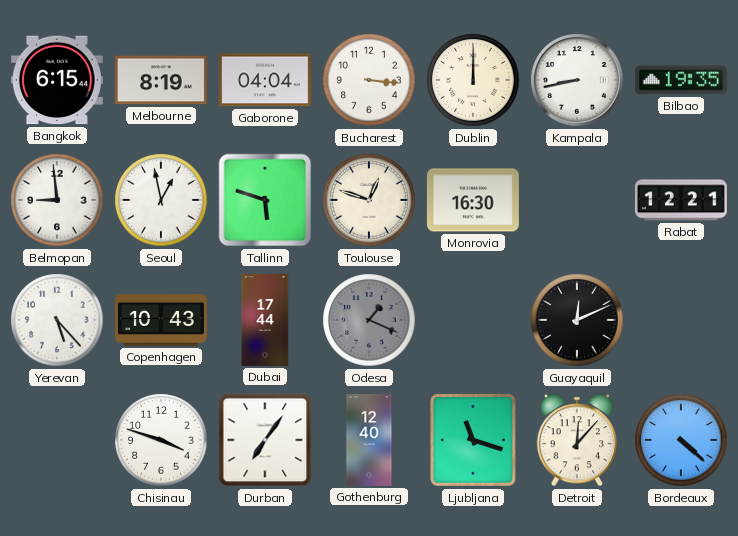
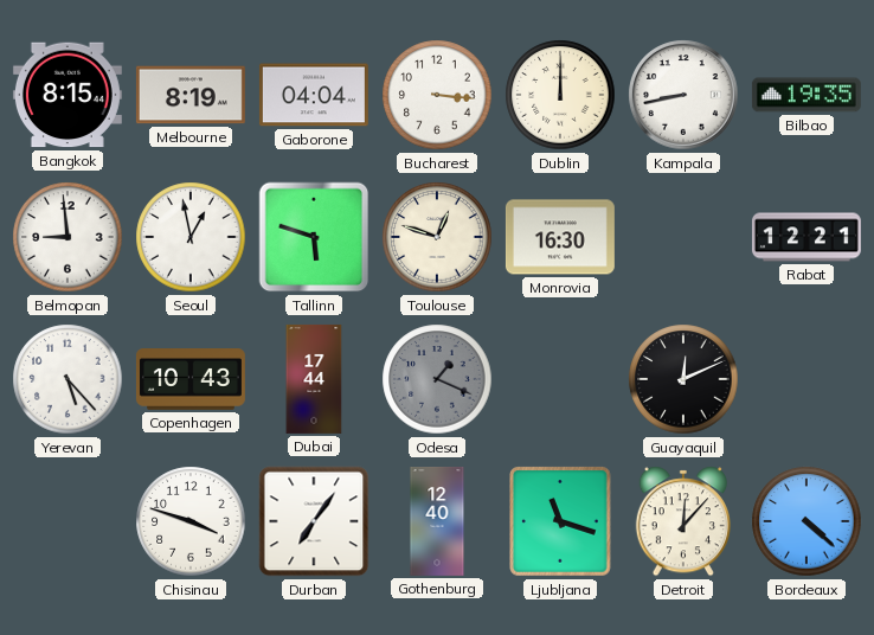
Bangkok: 6:15 -> 8:15 (68, 95)
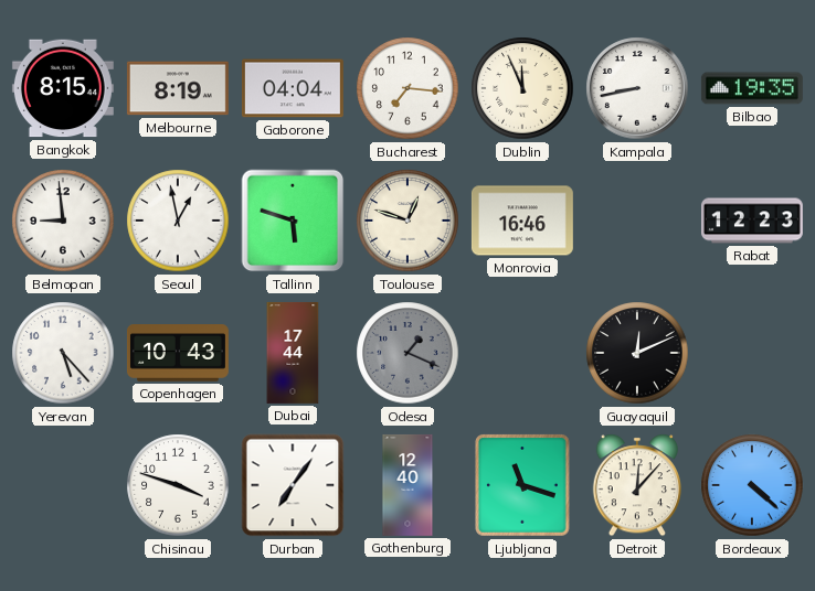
Bucharest: 3:16 -> 7:16 (407, 88)
Dublin: 12:00 -> 11:56 (522, 88)
Monrovia: 16:30 -> 16:46 (522, 221)
Rabat: 12:21 -> 12:23 (752, 221)
